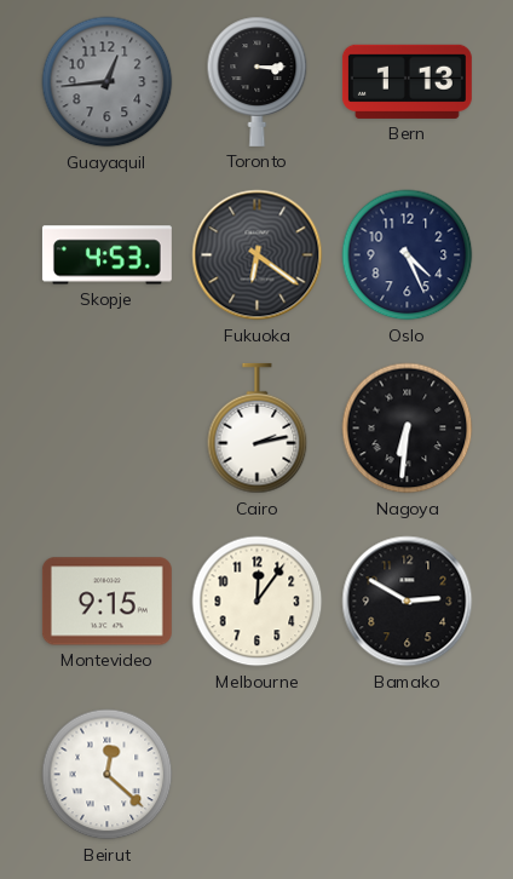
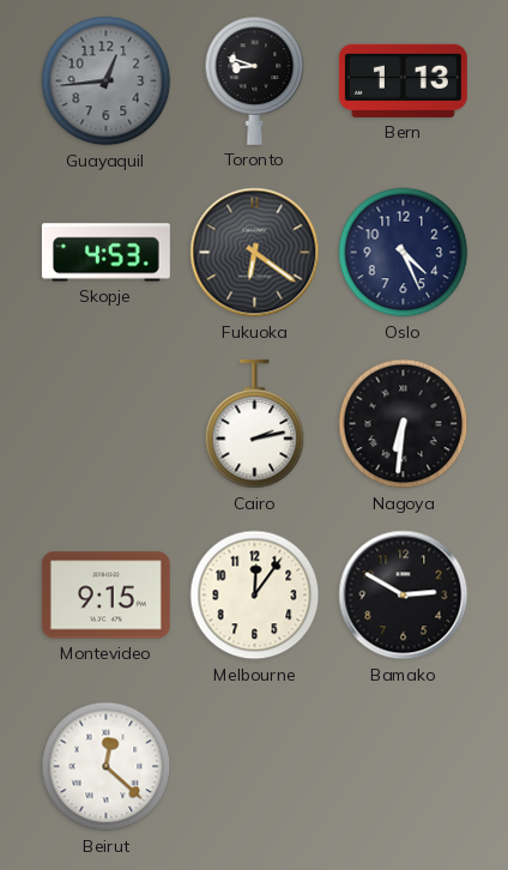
Toronto: 3:15 -> 8:48 (255, 80)
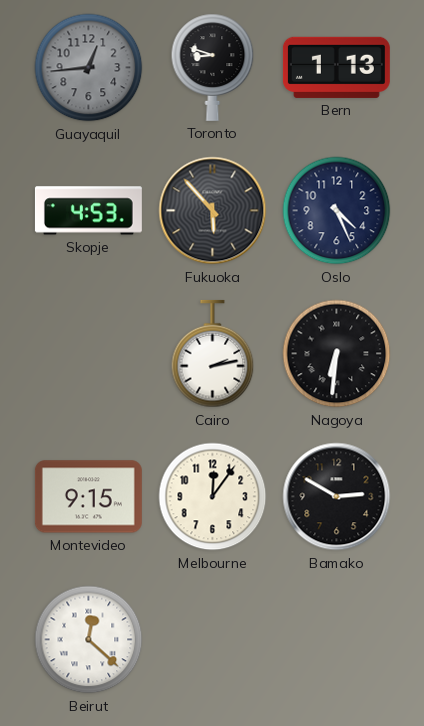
Fukuoka: 6:21 -> 5:53 (213, 211)
